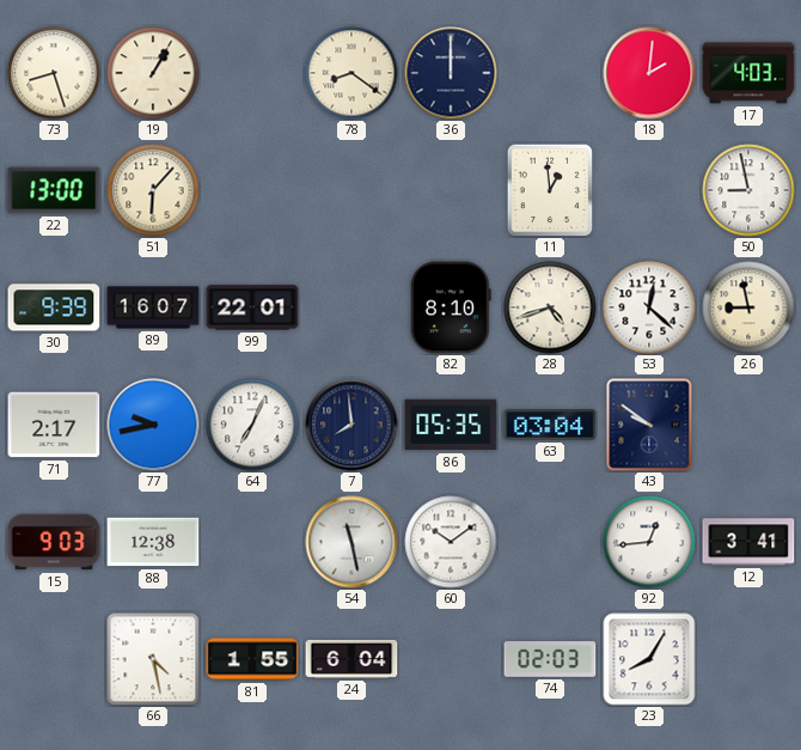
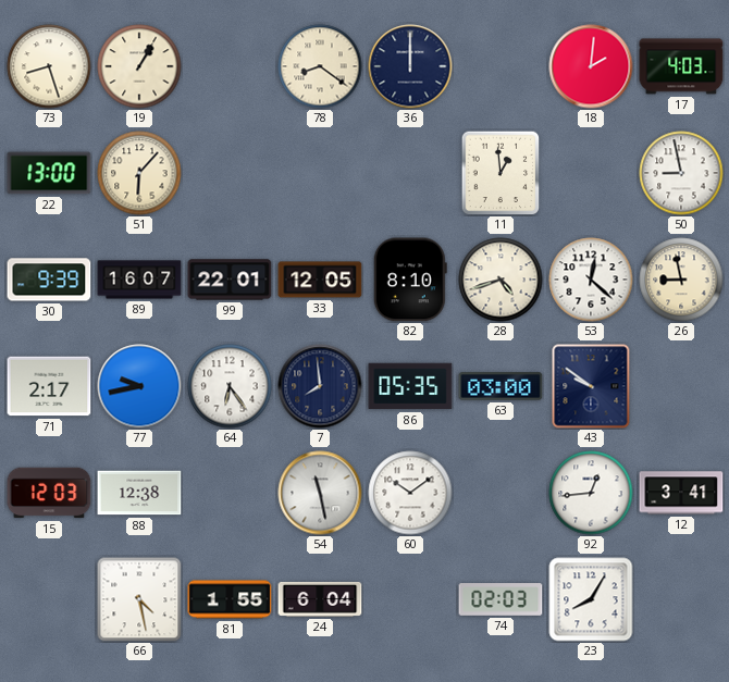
33: none -> 12:05 (320, 280)
64: 7:04 -> 6:24 (230, 386)
63: 03:04 -> 03:00 (501, 386)
15: 9:03 -> 12:03 (49, 493)
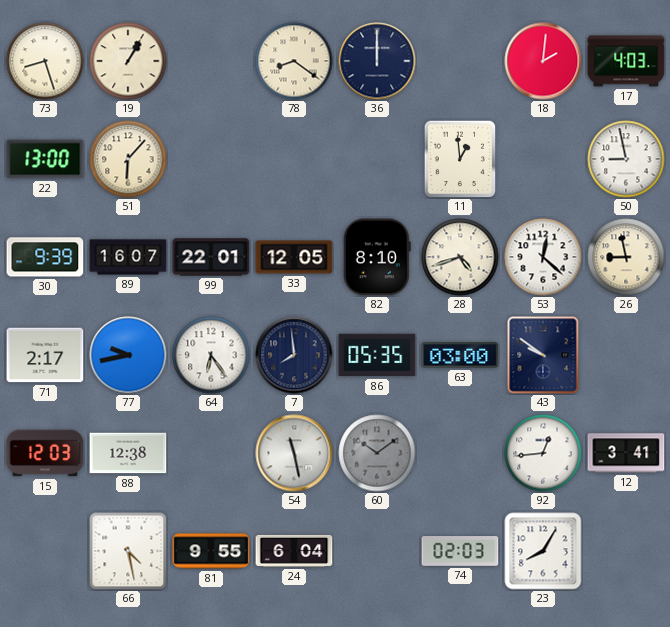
60 dial: white -> grey (377, 453)
81: 1:55 -> 9:55 (211, 551)
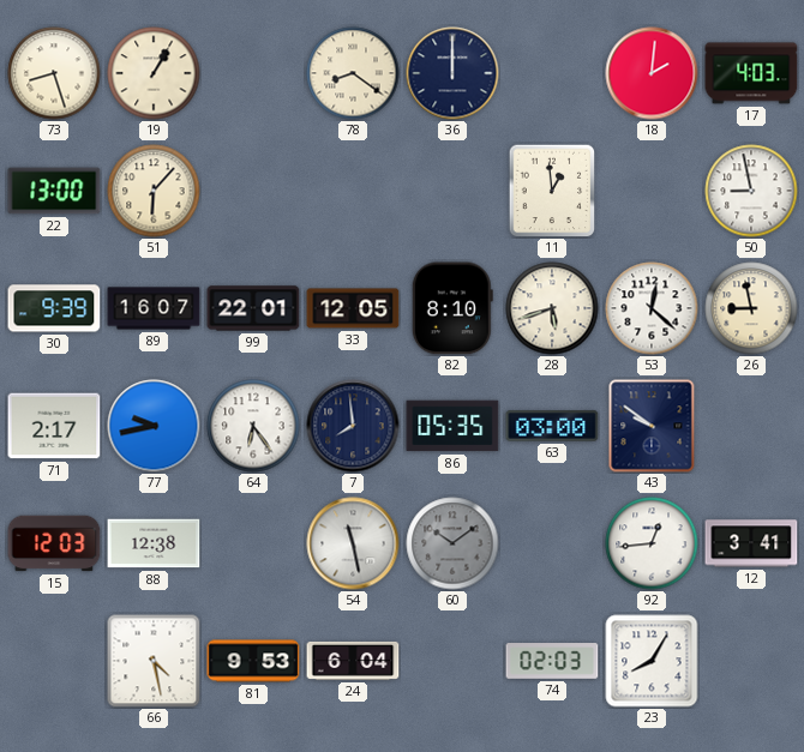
28: 4:42 -> 5:42 (552, 308)
81: 9:55 -> 9:53 (253, 661)
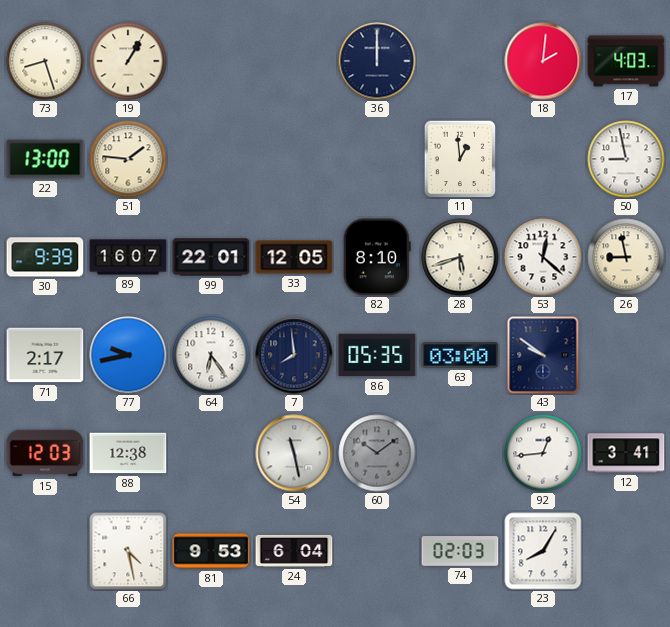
78: 8:21 -> none (353, 73)
51: 6:07 -> 1:46 (128, 159)
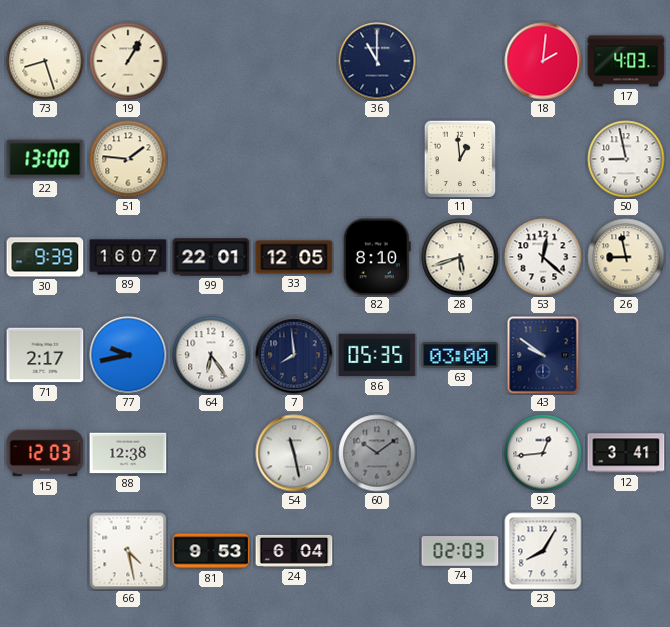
36: 12:00 -> 11:00 (377, 61)
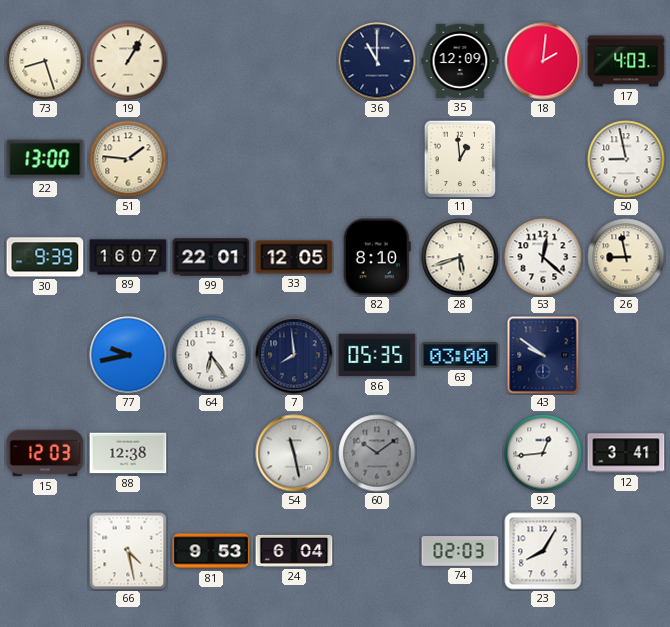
35: none -> 12:09 (460, 61)
71: 2:17 -> none (45, 355)
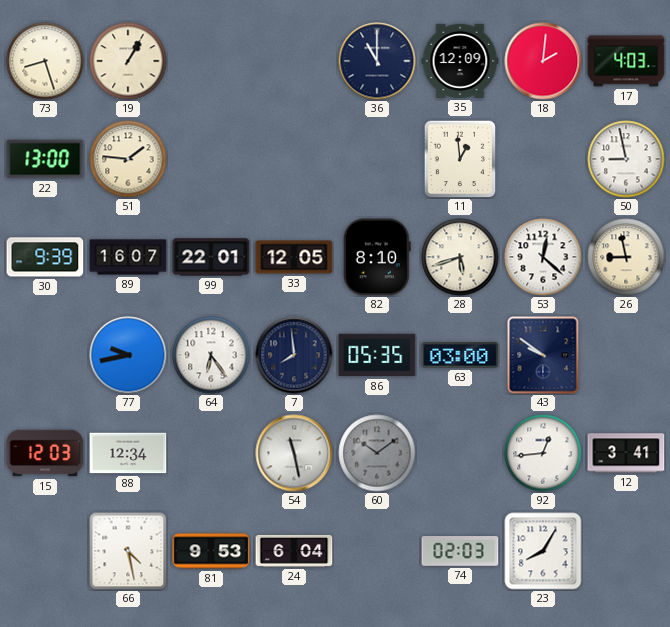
88: 12:38 -> 12:34 (128, 453)
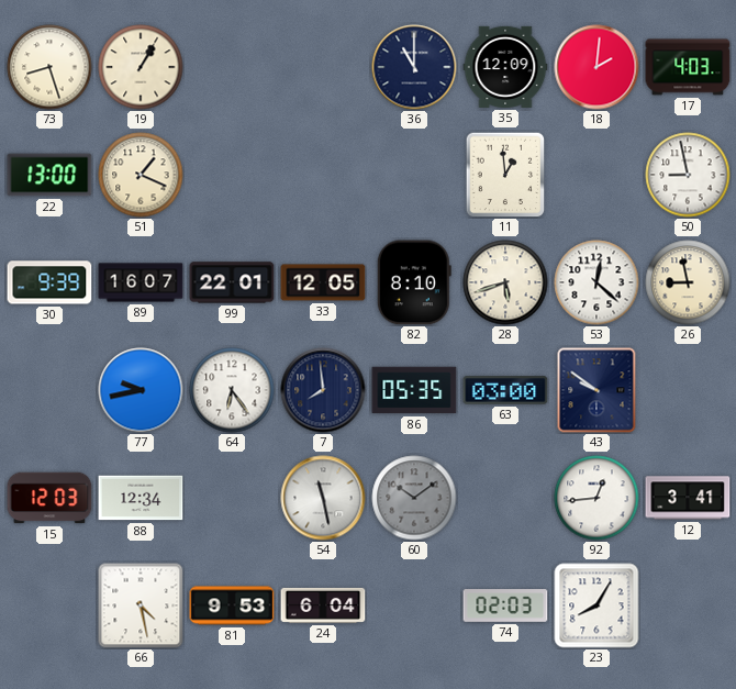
51: 1:46 -> 1:19 (141, 175)
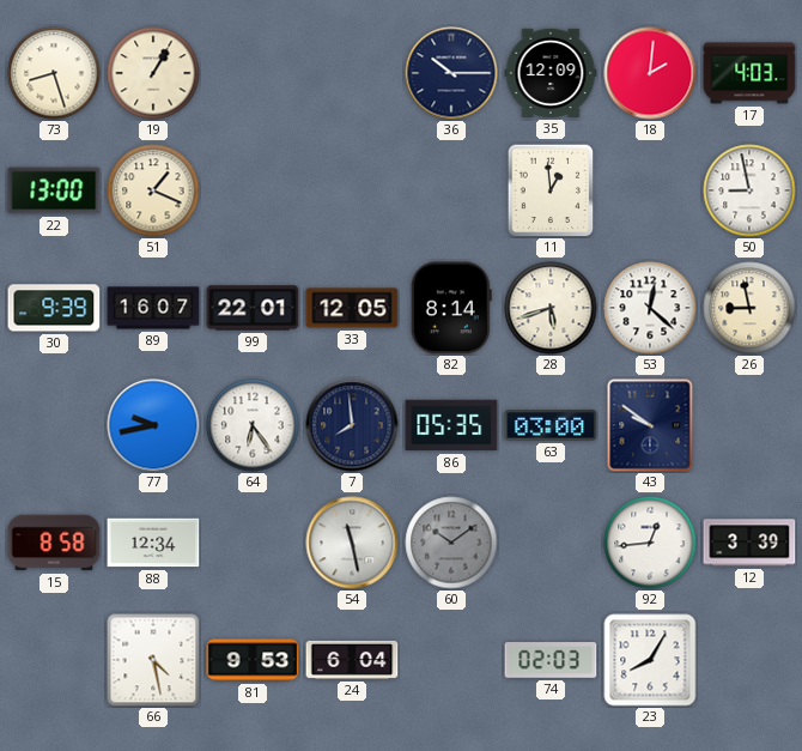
36: 11:00 -> 10:15 (451, 73)
82: 8:10 -> 8:14 (451, 308)
15: 12:03 -> 8:58 (54, 543)
12: 3:41 -> 3:39 (749, 543)
